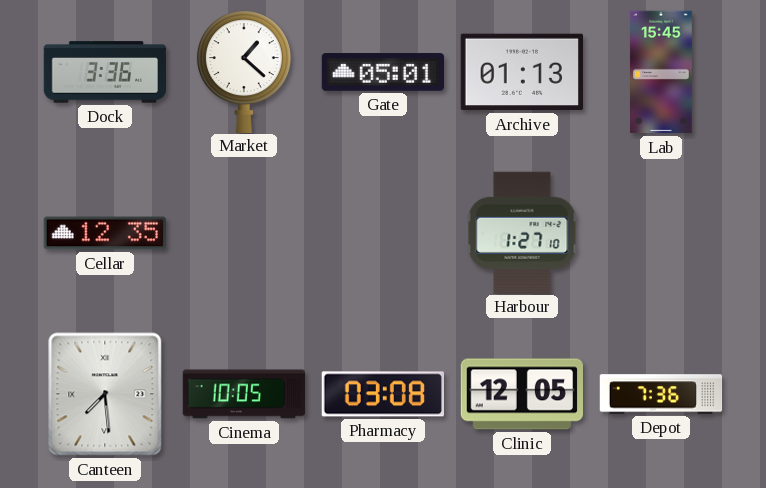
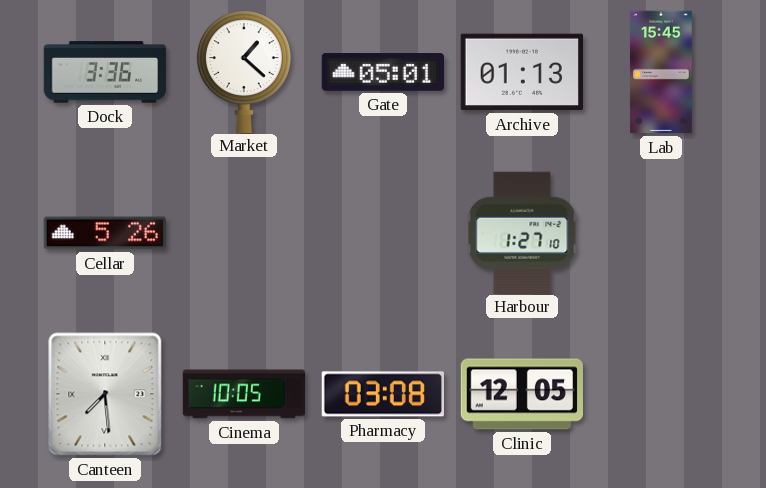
Cellar: 12:35 -> 5:26 (104, 233)
Depot: 7:36 -> none (661, 394)
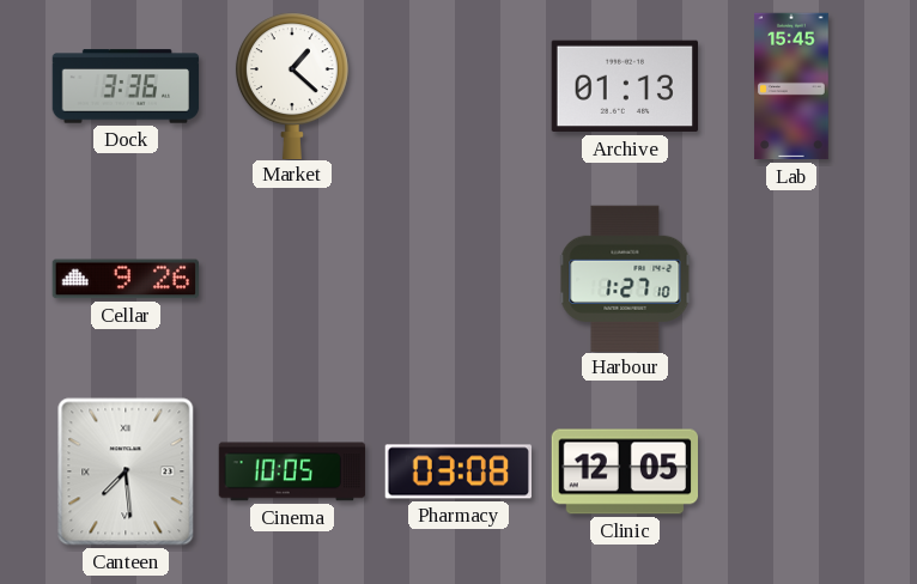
Gate: 05:01 -> none (383, 72)
Cellar: 5:26 -> 9:26 (125, 279)
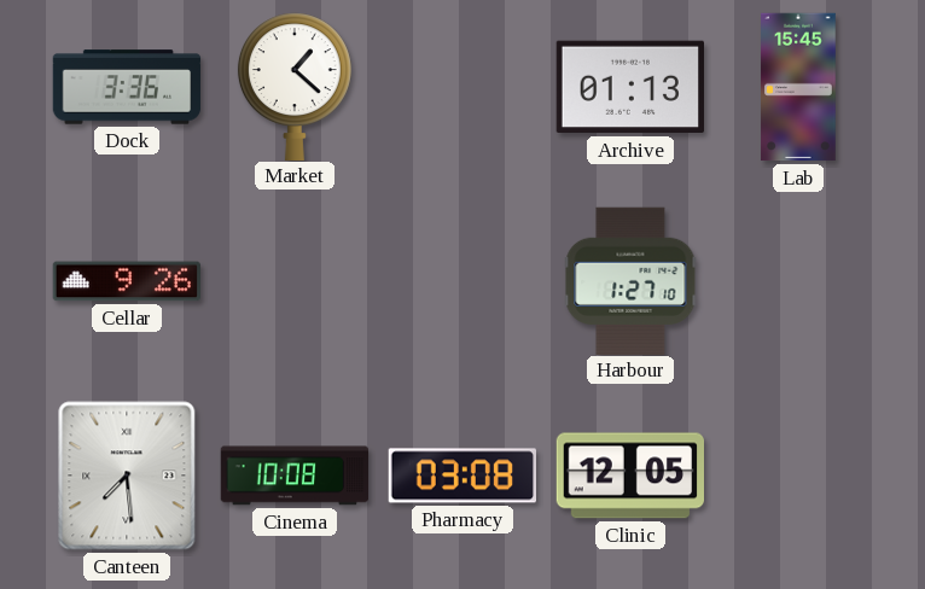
Cinema: 10:05 -> 10:08 (295, 476)
